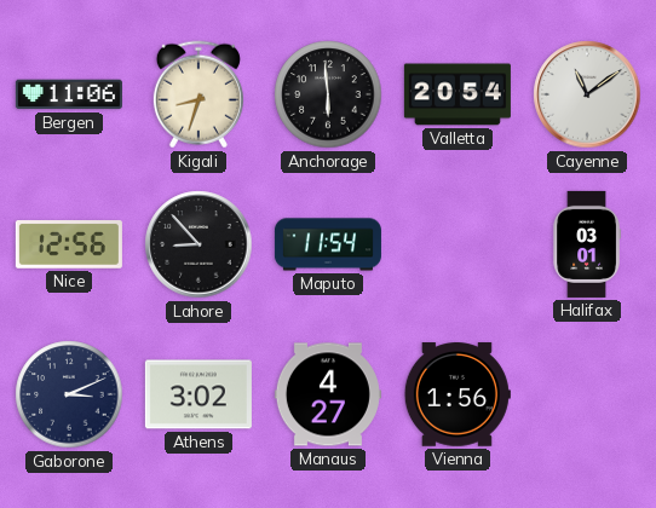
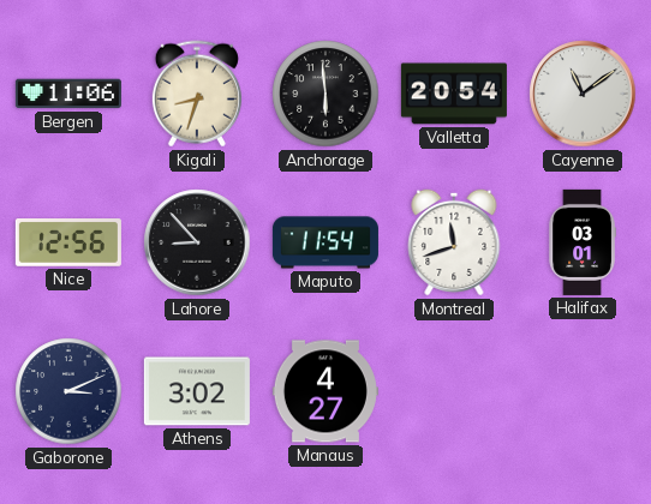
Montreal: none -> 11:42 (454, 242)
Vienna: 1:56 -> none (458, 394)
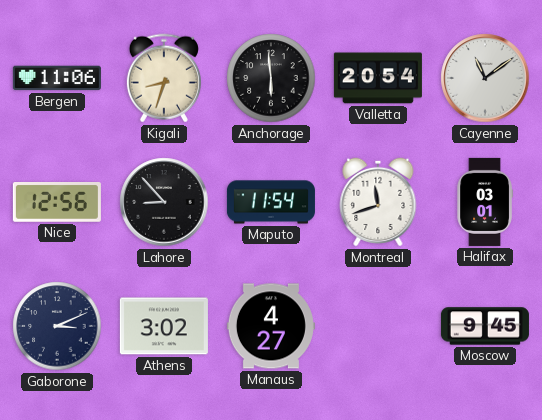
Moscow: none -> 9:45 (485, 326)
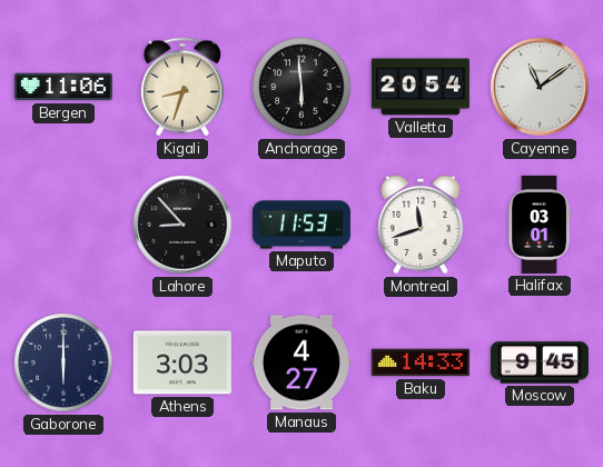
Nice: 12:56 -> none (57, 203)
Maputo: 11:54 -> 11:53 (301, 225)
Gaborone: 3:11 -> 6:00 (63, 362)
Athens: 3:02 -> 3:03 (182, 362)
Baku: none -> 14:33 (421, 362)
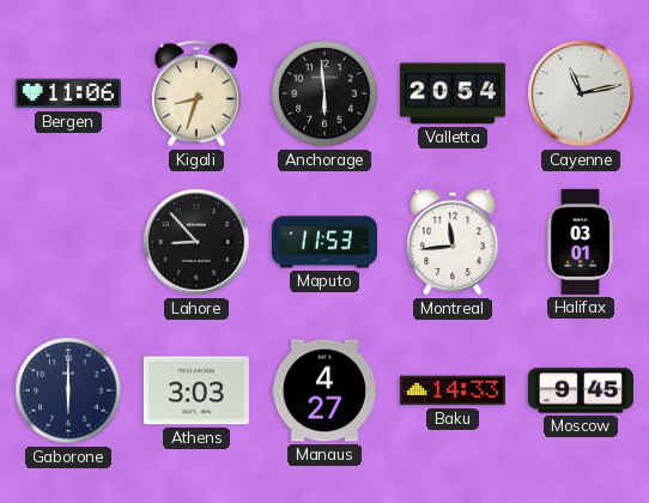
Cayenne: 11:09 -> 11:13 (581, 93)
Montreal: 11:42 -> 11:44 (453, 242)
